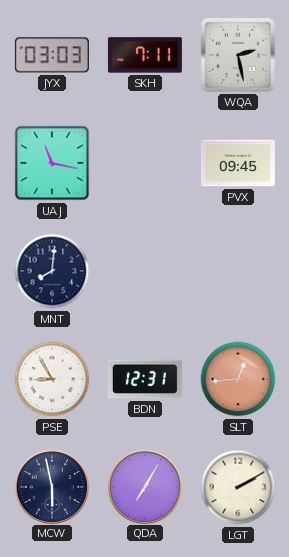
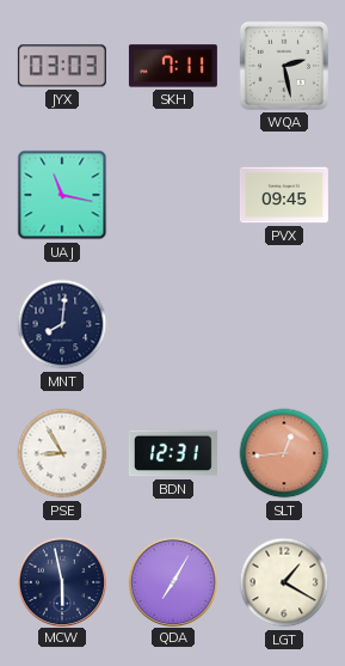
LGT: 2:10 -> 1:20 (284, 582)
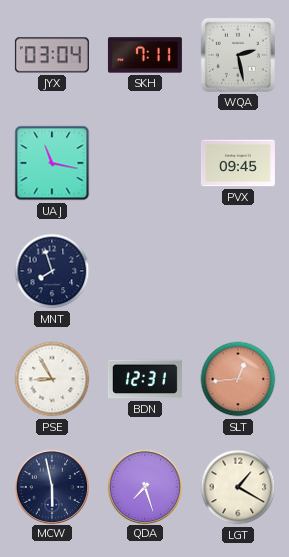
JYX: 03:03 -> 03:04 (52, 55)
MNT: 8:01 -> 7:57 (52, 271)
QDA: 7:05 -> 7:27 (144, 486)
